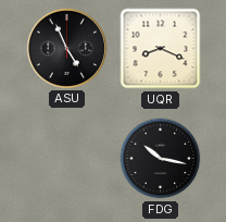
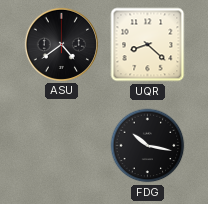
ASU: 4:56 -> 4:39 (61, 44)
UQR: 8:19 -> 8:22 (148, 45)
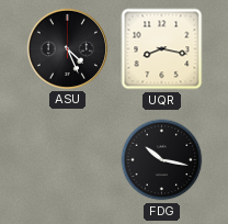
ASU: 4:39 -> 4:26 (67, 48)
UQR: 8:22 -> 8:17 (162, 49)
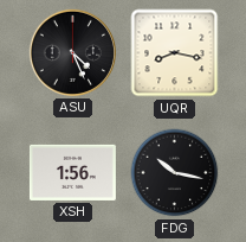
XSH: none -> 1:56 (72, 172)
